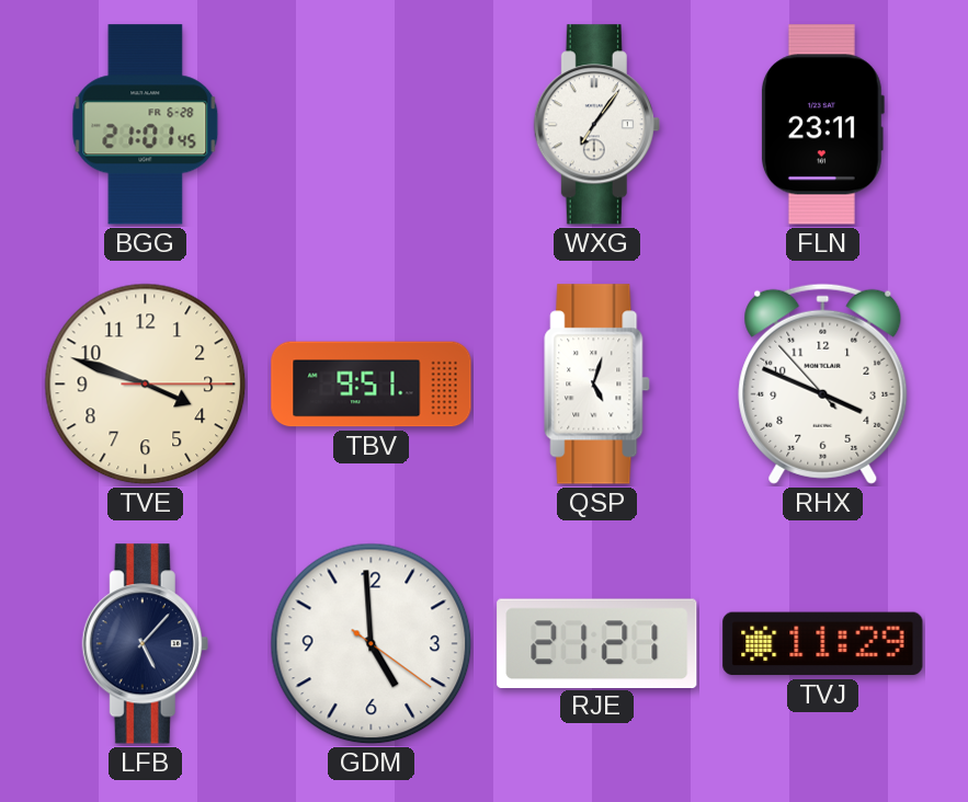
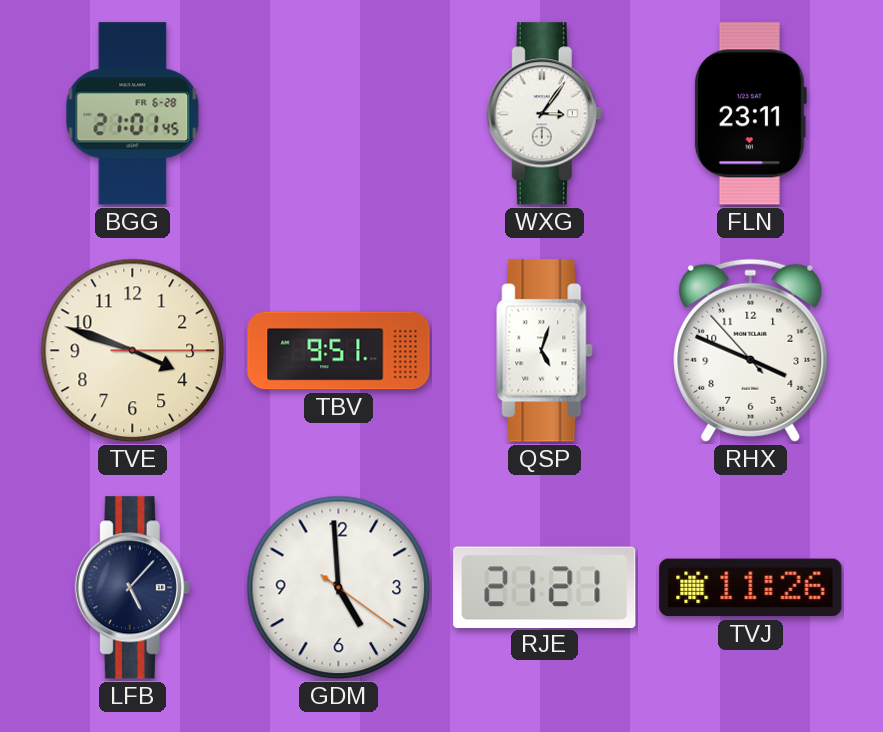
WXG: 7:06 -> 3:06 (544, 114)
TVJ: 11:29 -> 11:26 (751, 588)
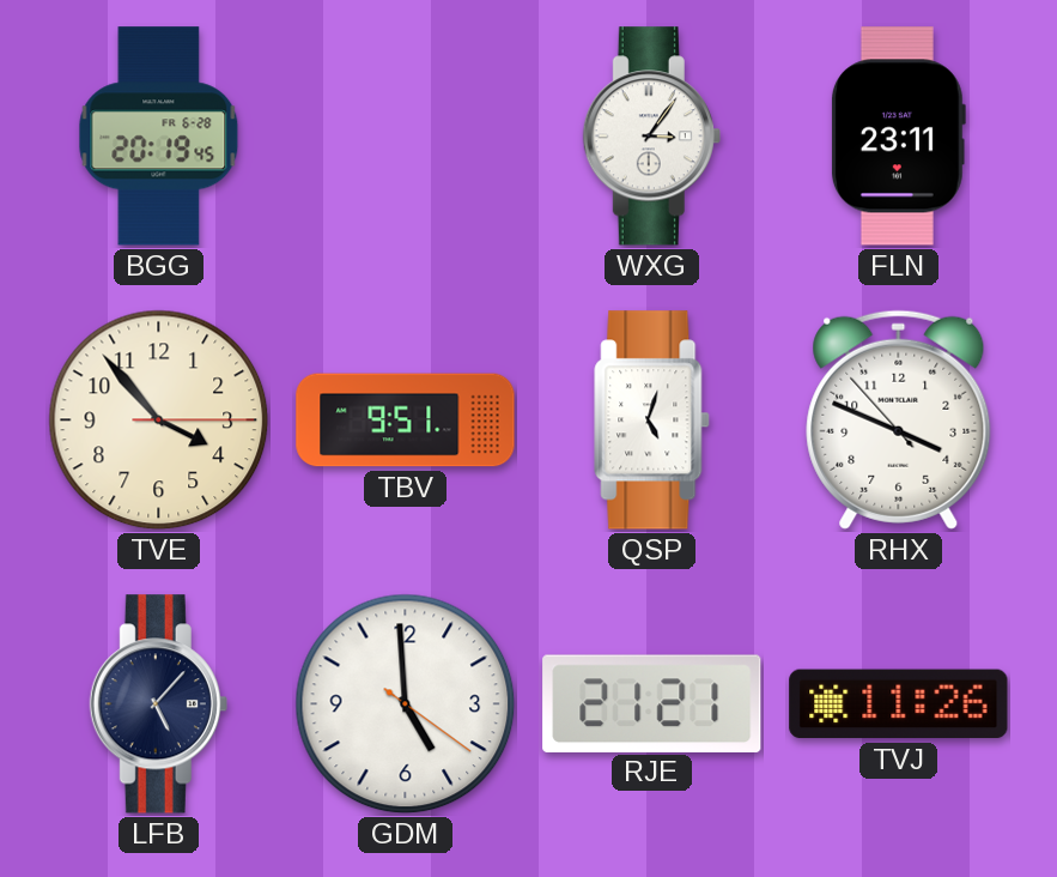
BGG: 21:01 -> 20:19 (159, 137)
TVE: 3:48 -> 3:53 (159, 421)
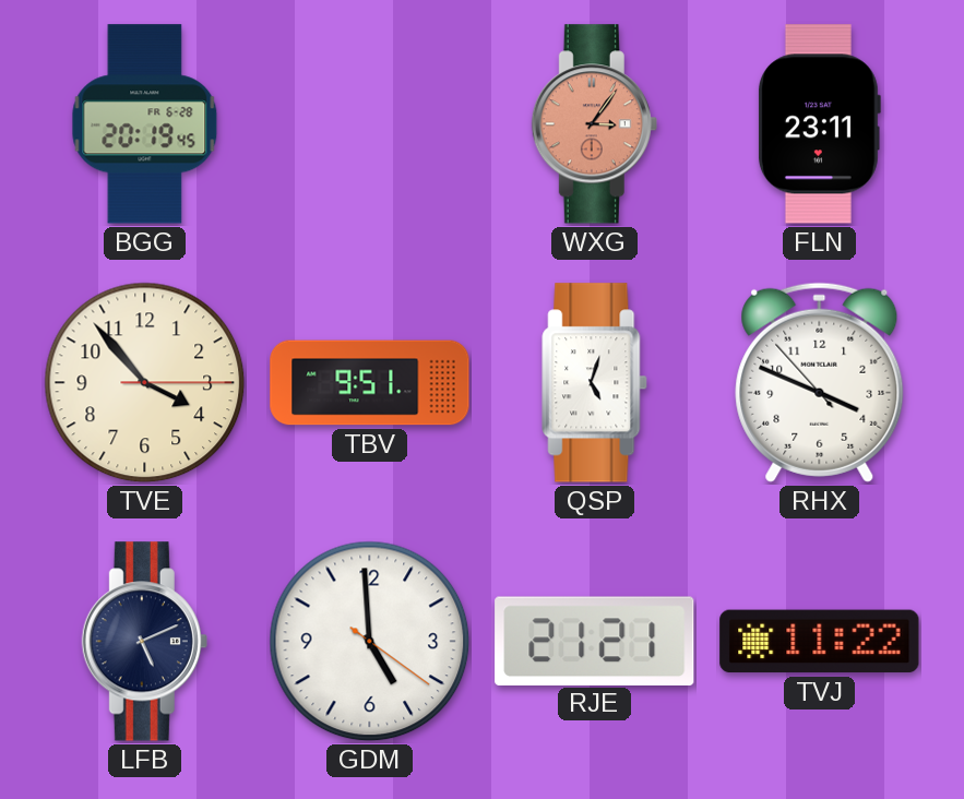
WXG dial: white -> salmon (594, 124)
LFB: 5:07 -> 5:11 (144, 642)
TVJ: 11:26 -> 11:22 (820, 642)
